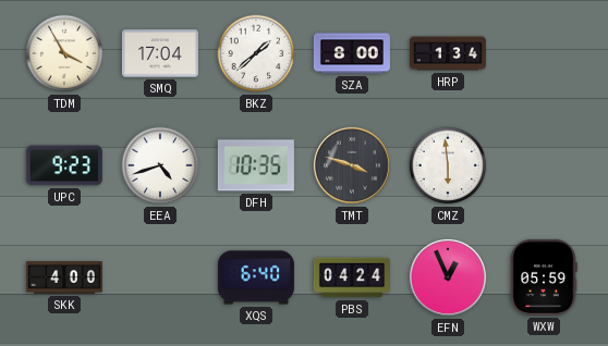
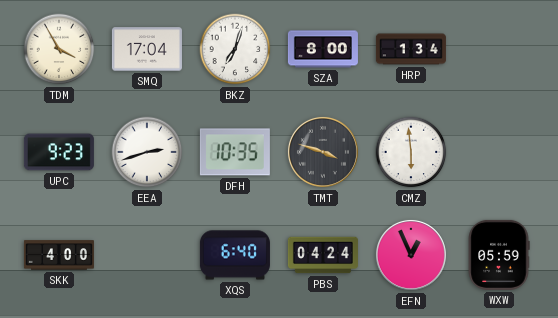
BKZ: 1:38 -> 7:03 (235, 49)
EEA: 4:42 -> 2:42 (147, 152)
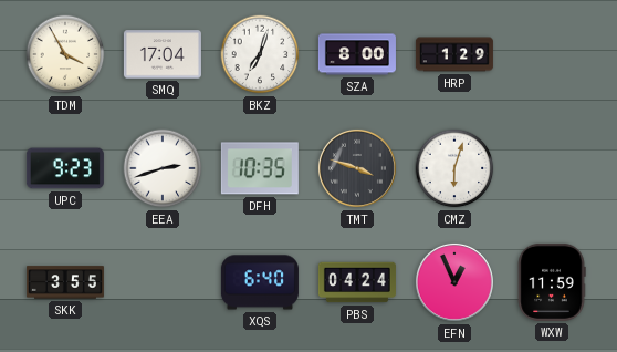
HRP: 1:34 -> 1:29 (454, 54)
CMZ: 5:59 -> 6:03 (454, 168)
SKK: 4:00 -> 3:55 (65, 282)
WXW: 05:59 -> 11:59 (552, 282)
